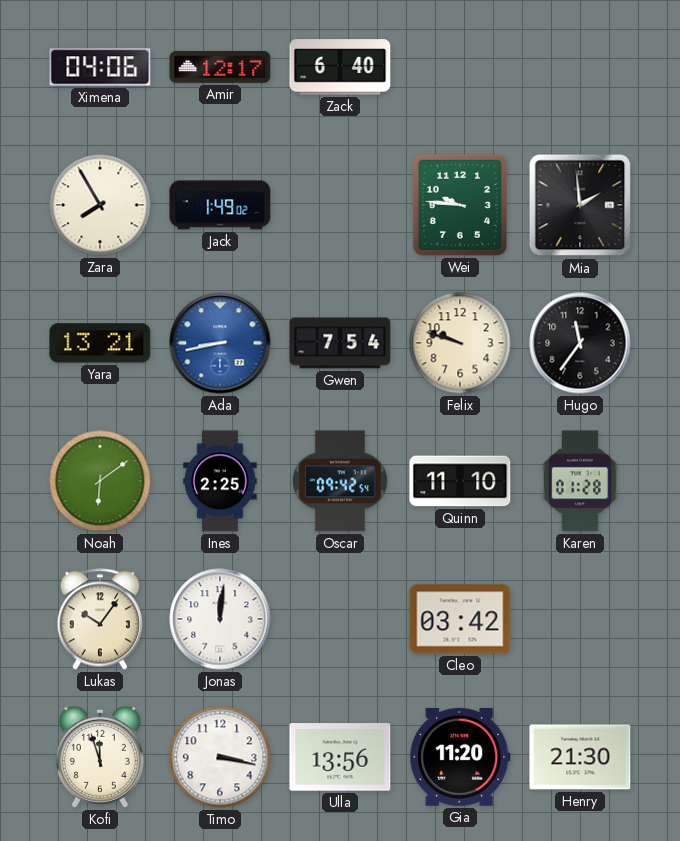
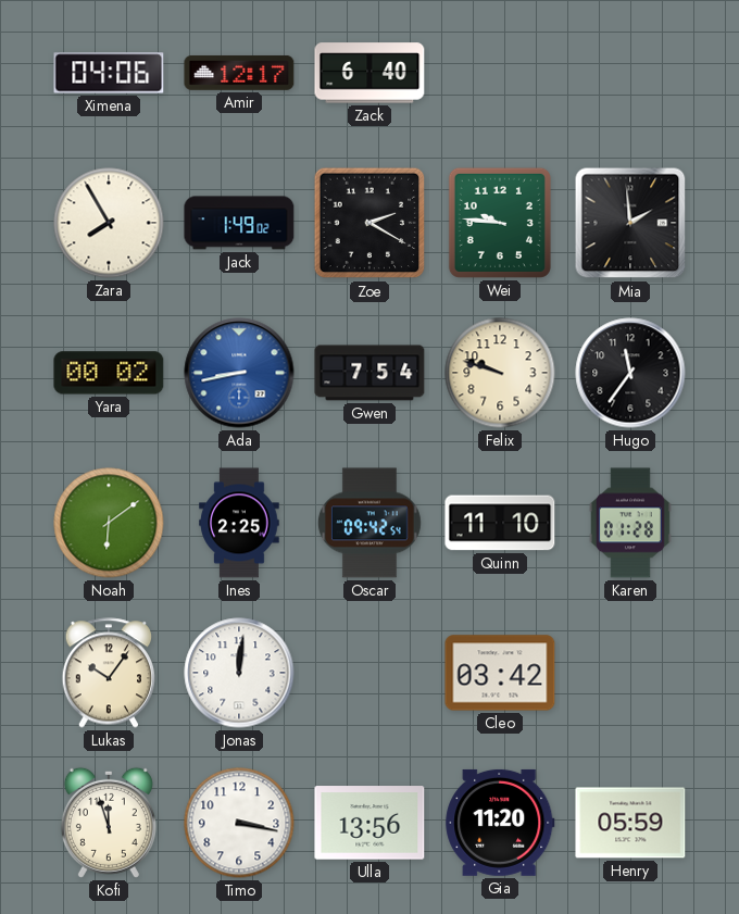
Zoe: none -> 2:20 (369, 223)
Yara: 13:21 -> 00:02 (109, 373)
Henry: 21:30 -> 05:59 (630, 823)
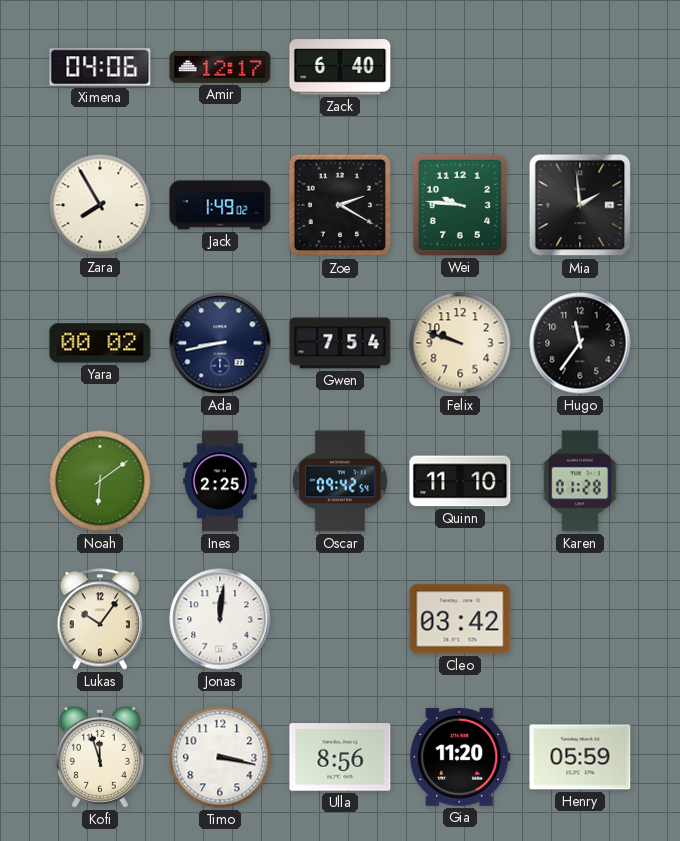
Ada dial: blue -> navy (220, 343)
Ulla: 13:56 -> 8:56 (340, 757)
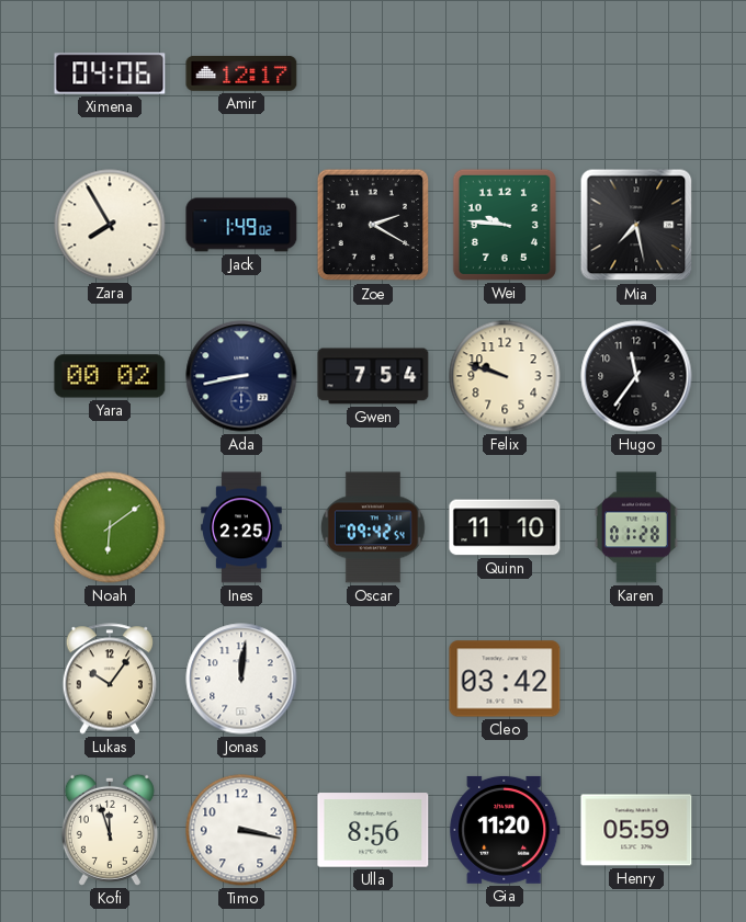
Zack: 6:40 -> none (340, 67)
Mia: 1:59 -> 7:28 (636, 225)
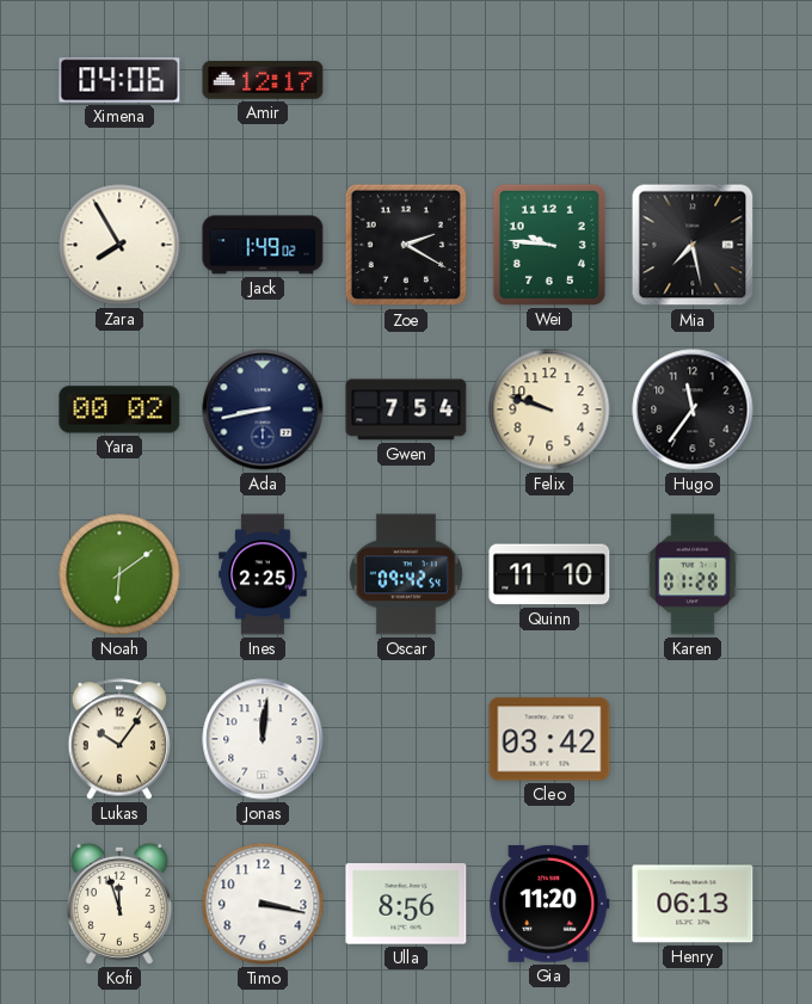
Henry: 05:59 -> 06:13 (693, 904)
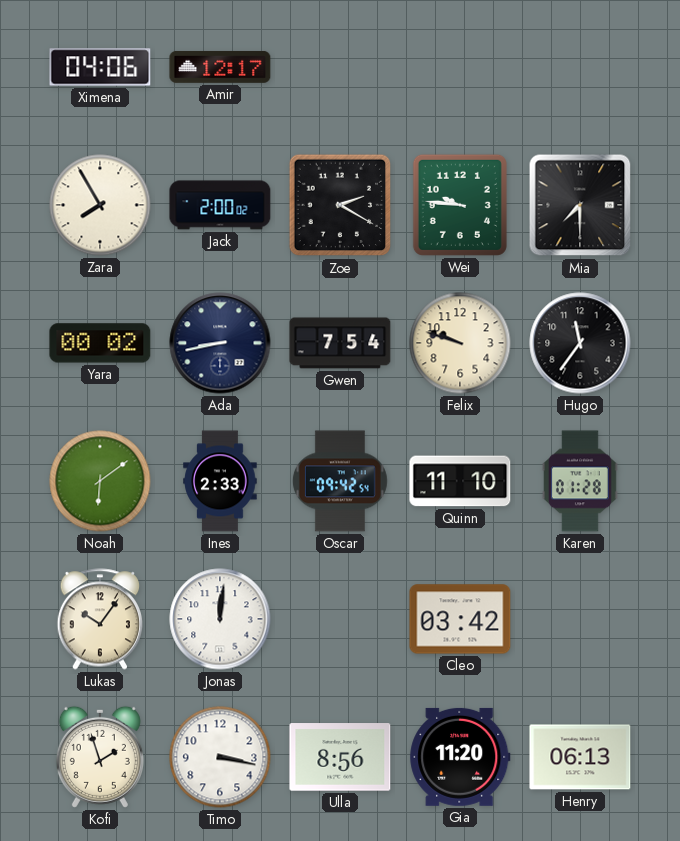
Jack: 1:49 -> 2:00 (220, 205)
Mia: 7:28 -> 7:30 (580, 205)
Ines: 2:25 -> 2:33 (220, 481)
Kofi: 11:57 -> 1:57 (100, 757)
